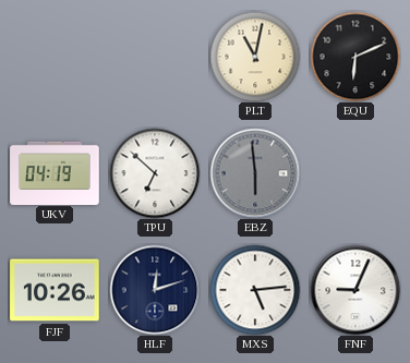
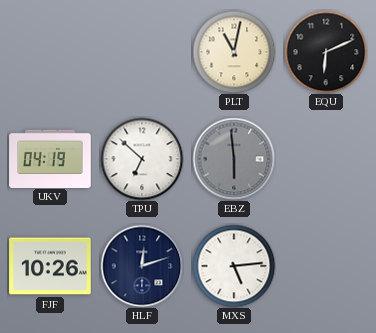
FNF: 9:04 -> none (355, 290)
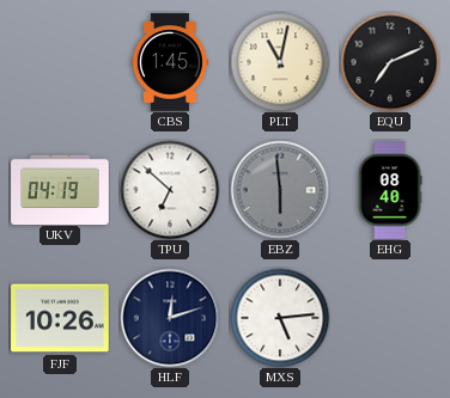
CBS: none -> 1:45 (170, 62)
EQU: 6:11 -> 7:11 (390, 62)
EHG: none -> 08:40 (390, 190)
